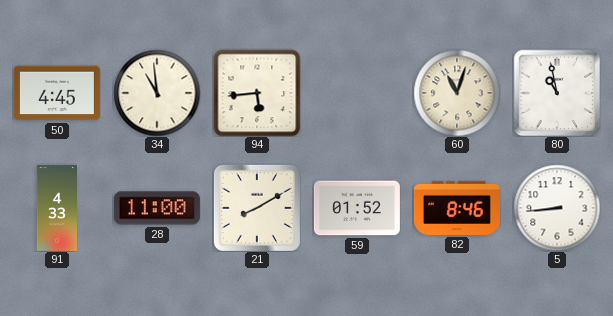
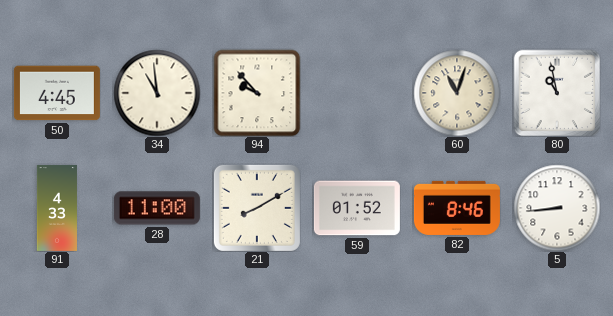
94: 5:44 -> 9:53 (257, 93)
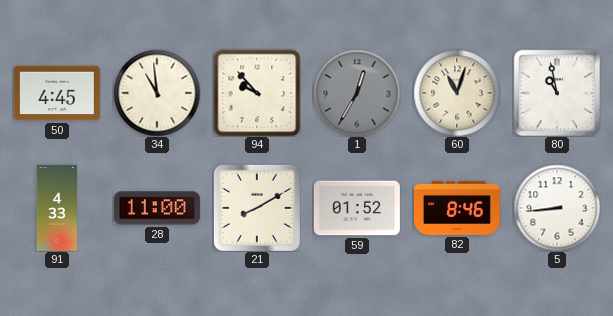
1: none -> 12:35 (357, 93)
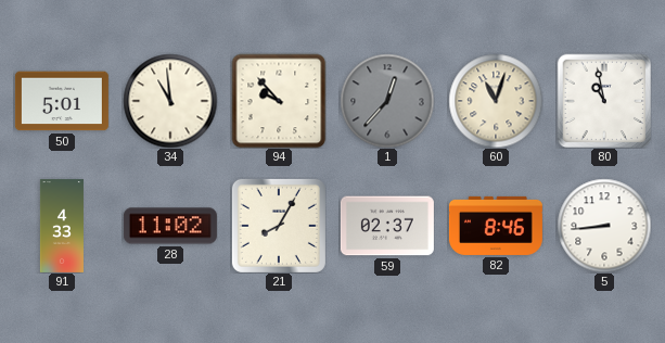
50: 4:45 -> 5:01 (62, 101)
1: 12:35 -> 12:37 (387, 101)
28: 11:00 -> 11:02 (170, 226)
21: 8:10 -> 8:05 (279, 226)
59: 01:52 -> 02:37 (387, 226)
